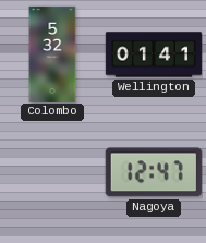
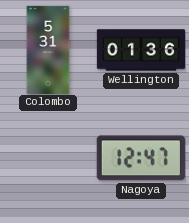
Colombo: 5:32 -> 5:31 (48, 50)
Wellington: 01:41 -> 01:36 (141, 50)
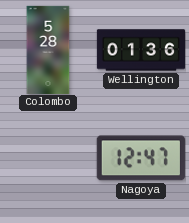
Colombo: 5:31 -> 5:28 (48, 50)
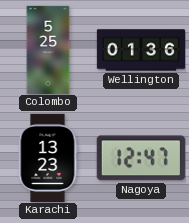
Colombo: 5:28 -> 5:25 (48, 50)
Karachi: none -> 13:23 (48, 157)
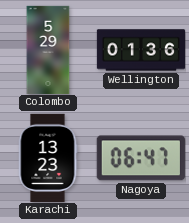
Colombo: 5:25 -> 5:29 (48, 50)
Nagoya: 12:47 -> 06:47 (141, 158)
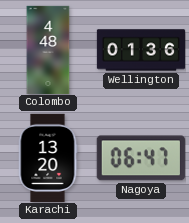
Colombo: 5:29 -> 4:48 (48, 50)
Karachi: 13:23 -> 13:20 (48, 157)
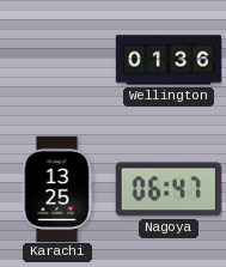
Colombo: 4:48 -> none (48, 50)
Karachi: 13:20 -> 13:25 (57, 188)
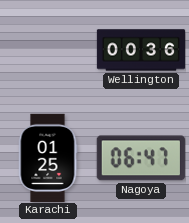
Wellington: 01:36 -> 00:36 (141, 50)
Karachi: 13:25 -> 01:25 (48, 157)
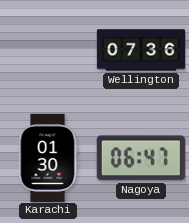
Wellington: 00:36 -> 07:36 (141, 50)
Karachi: 01:25 -> 01:30 (48, 157)
